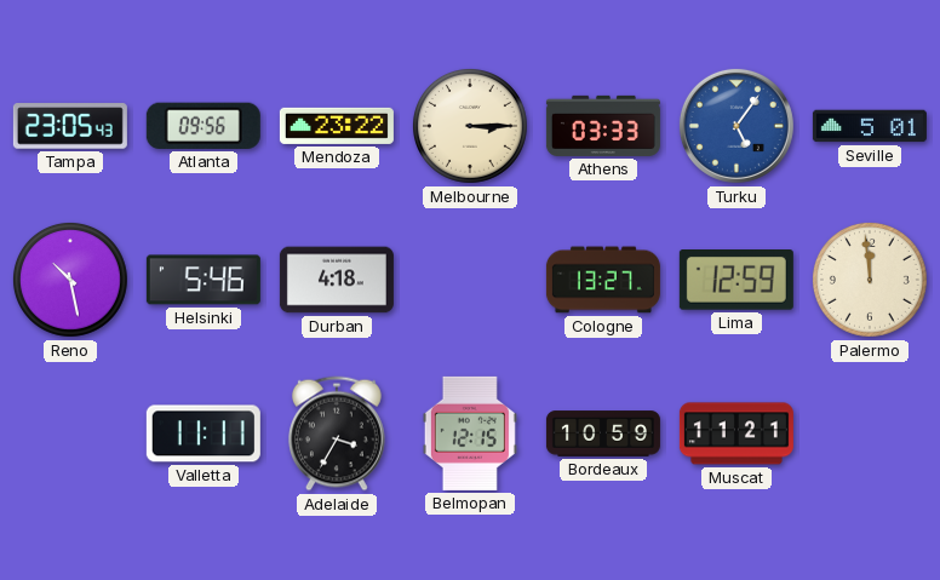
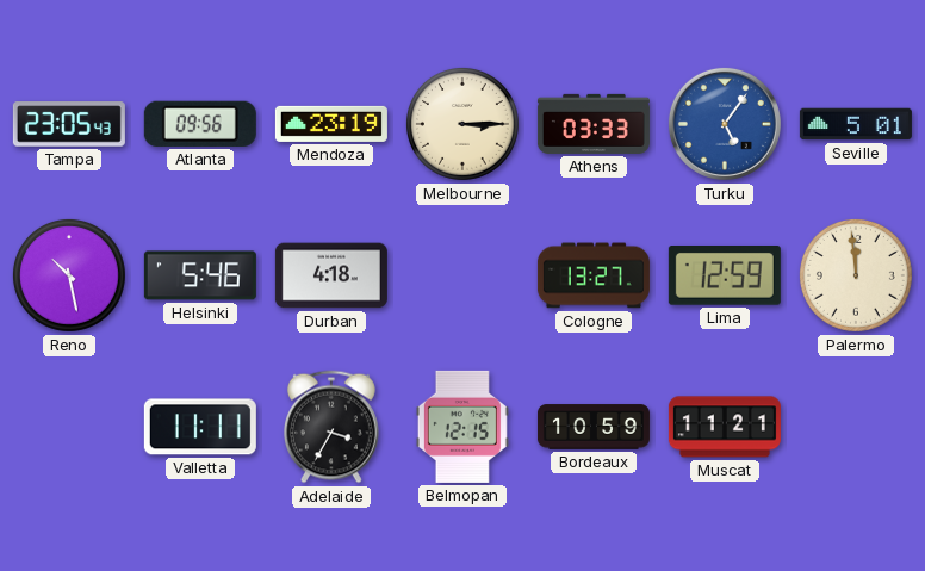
Mendoza: 23:22 -> 23:19 (331, 124)
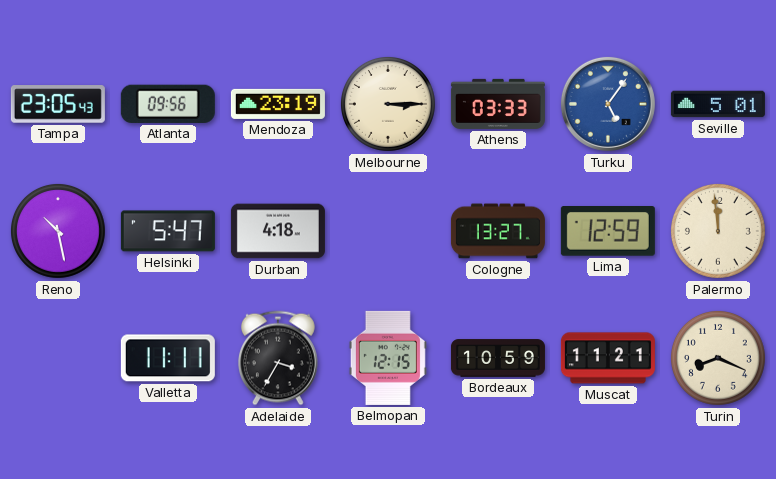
Helsinki: 5:46 -> 5:47 (168, 231)
Turin: none -> 8:19 (718, 358)
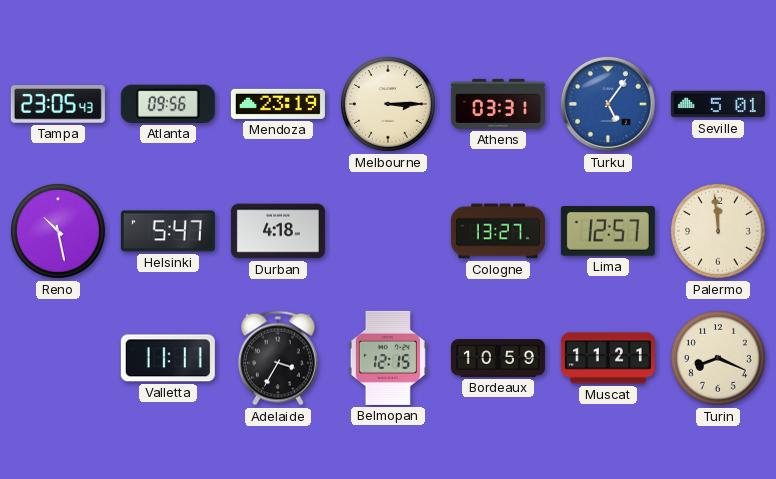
Athens: 03:33 -> 03:31 (498, 104)
Lima: 12:59 -> 12:57 (608, 232)
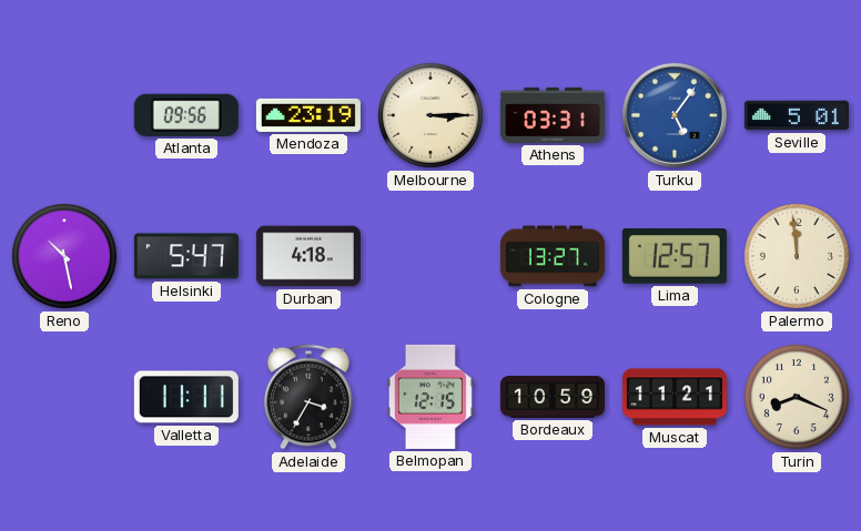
Tampa: 23:05 -> none (58, 104)
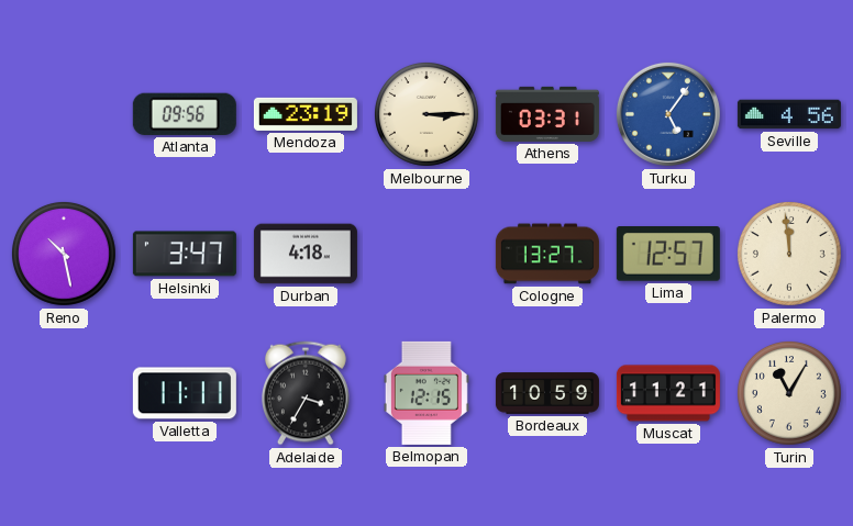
Seville: 5:01 -> 4:56 (789, 114)
Helsinki: 5:47 -> 3:47 (185, 254)
Turin: 8:19 -> 11:05 (789, 393)
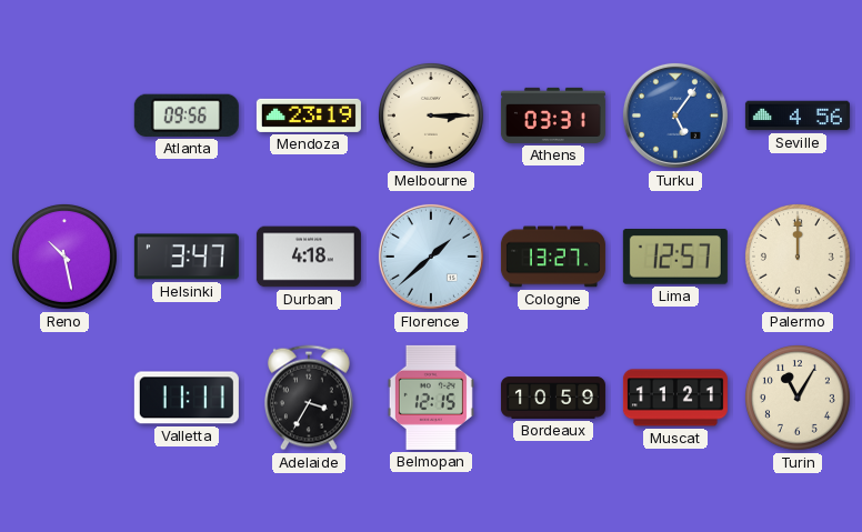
Florence: none -> 1:38 (431, 257)
Palermo: 11:59 -> 12:00 (798, 257)
